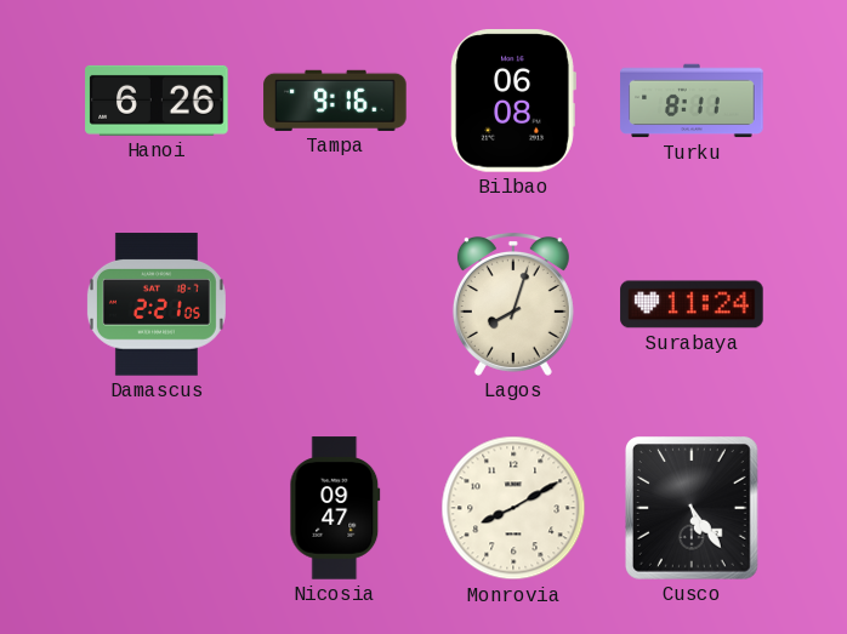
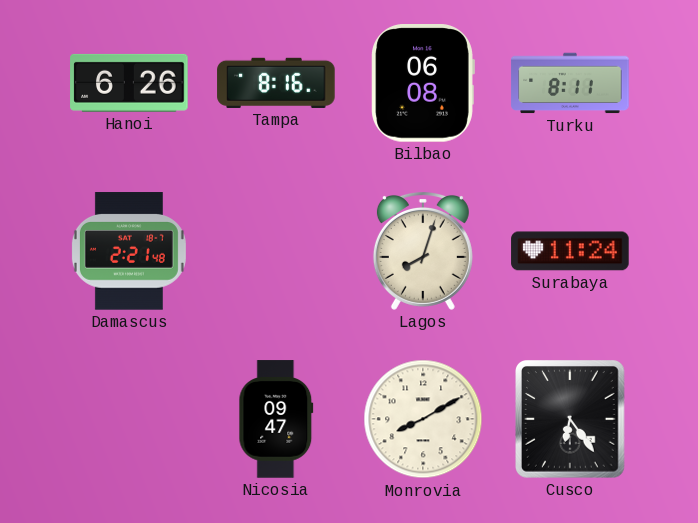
Tampa: 9:16 -> 8:16 (276, 83)
Damascus: 2:21:05 -> 2:21:48 (129, 251)
Cusco: 5:24 -> 6:24 (571, 420)
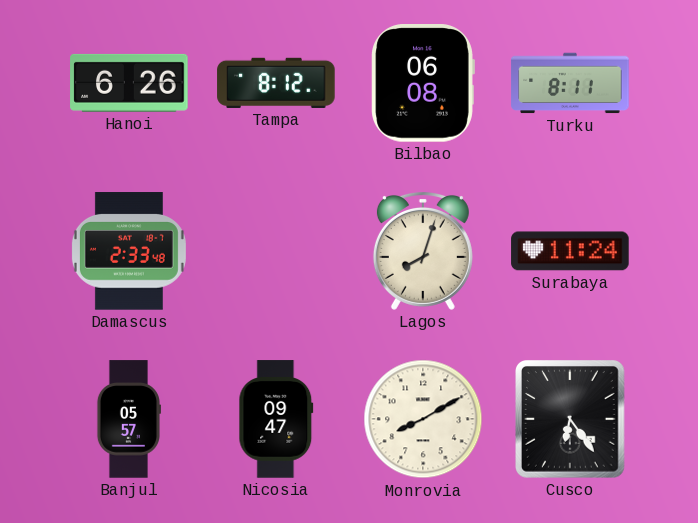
Tampa: 8:16 -> 8:12 (276, 83)
Damascus: 2:21 -> 2:33 (129, 251)
Banjul: none -> 05:57 (128, 419)
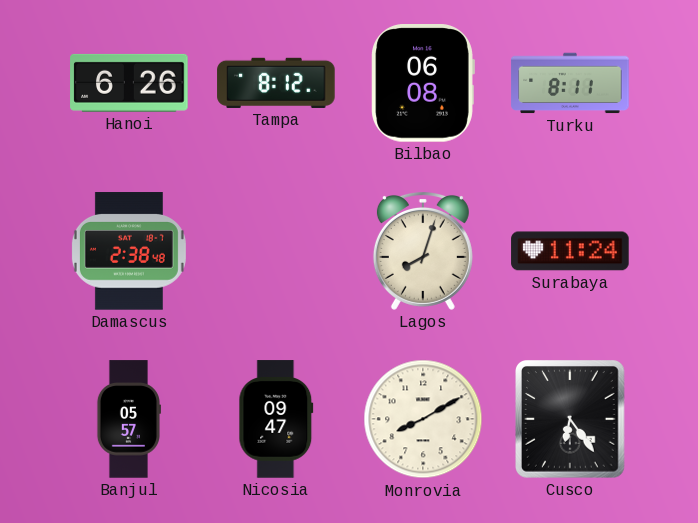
Damascus: 2:33 -> 2:38 (129, 251)
